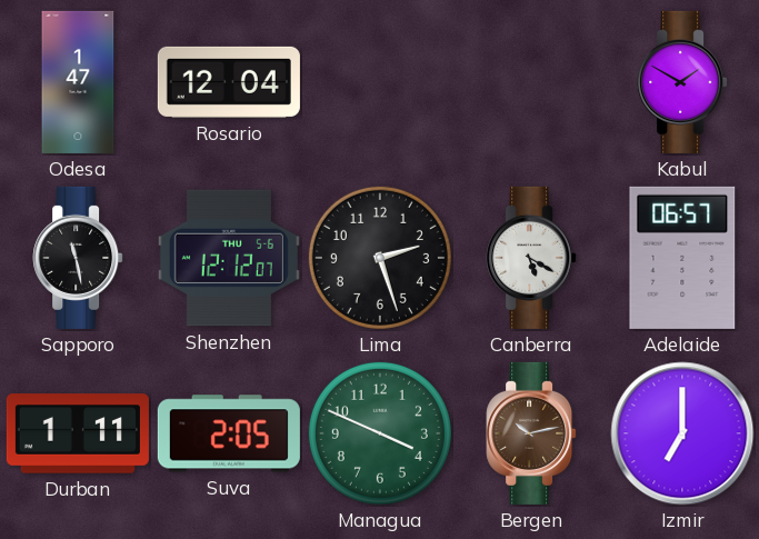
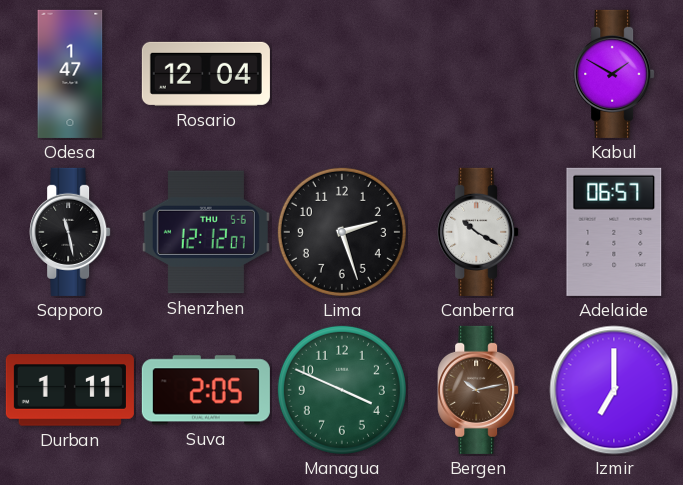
Canberra: 5:20 -> 10:20 (478, 232)
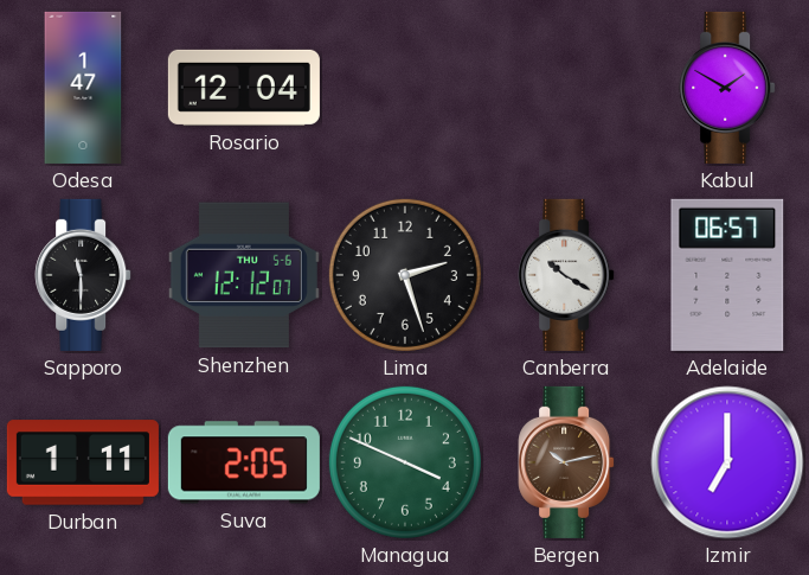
Sapporo: 11:28 -> 11:30 (83, 275)
